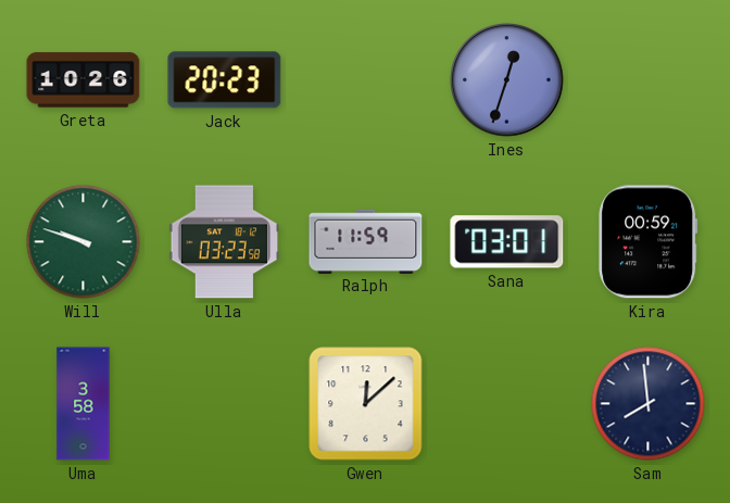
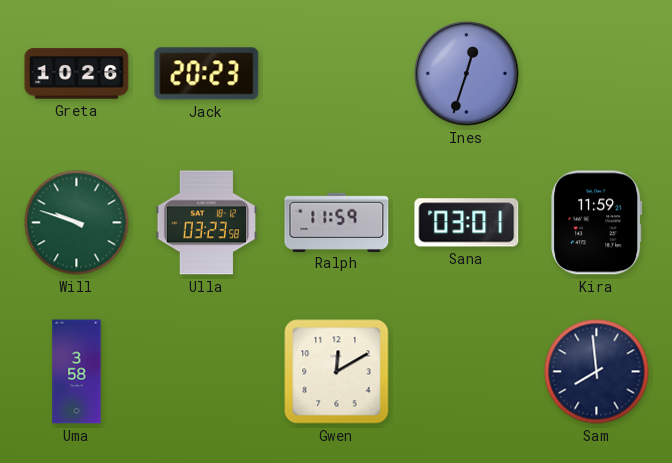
Kira: 00:59 -> 11:59 (597, 223)
Gwen: 12:08 -> 12:10 (337, 372)
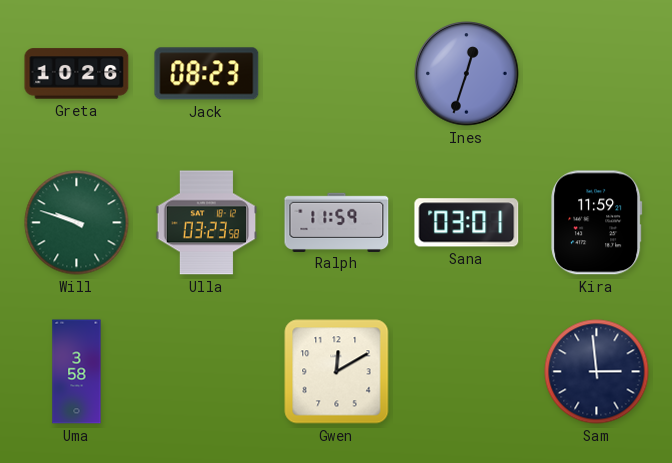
Jack: 20:23 -> 08:23 (207, 74)
Sam: 7:59 -> 2:59 (597, 372)
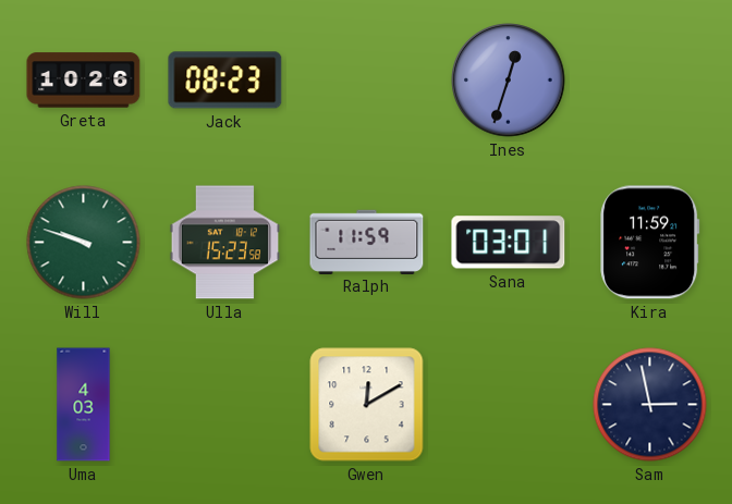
Ulla: 03:23 -> 15:23 (225, 243)
Uma: 3:58 -> 4:03 (84, 405)
Sam: 2:59 -> 2:58 (650, 405)
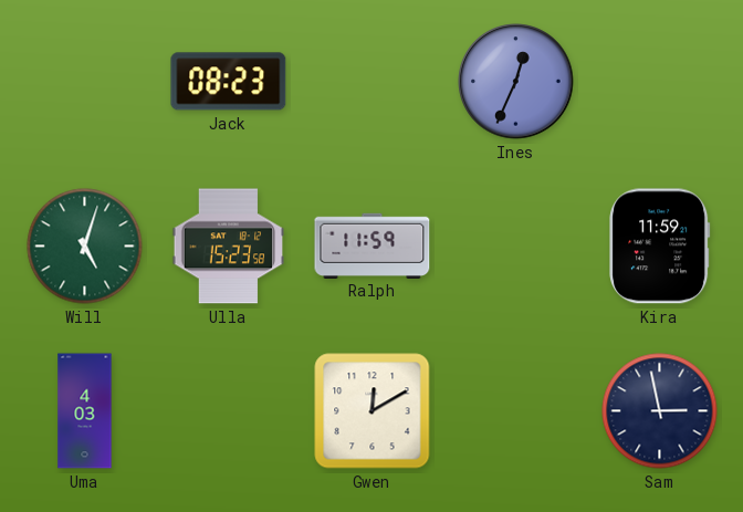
Greta: 10:26 -> none (84, 81)
Ines: 12:33 -> 12:34 (516, 82)
Will: 9:48 -> 5:03 (85, 247)
Sana: 03:01 -> none (509, 243)
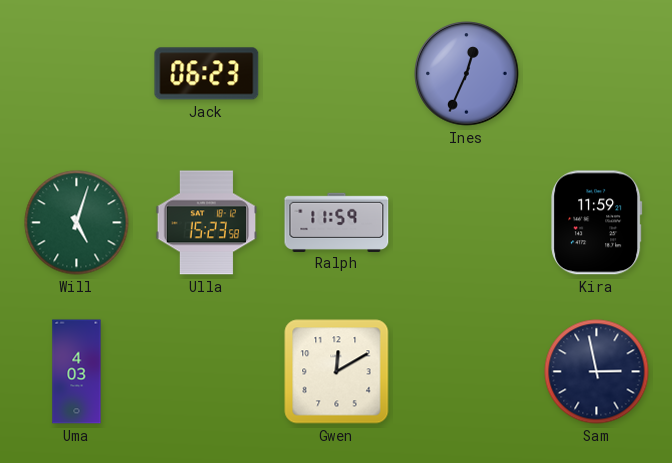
Jack: 08:23 -> 06:23 (207, 74)
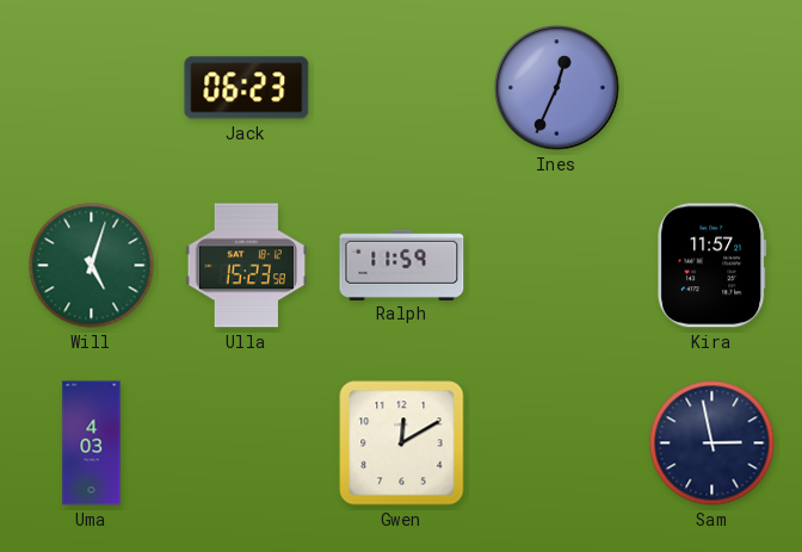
Kira: 11:59 -> 11:57 (712, 266)
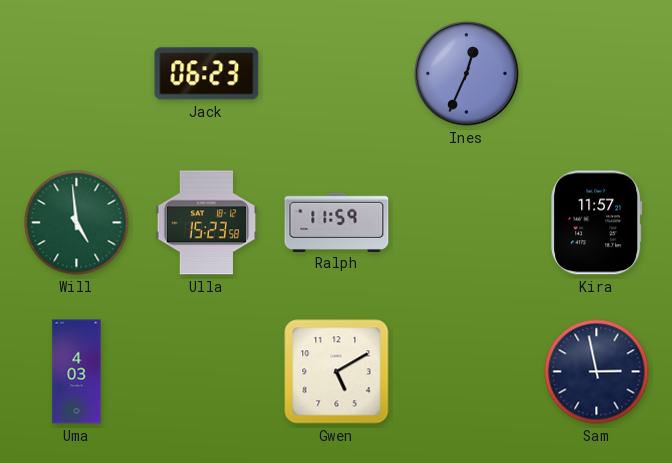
Will: 5:03 -> 4:59 (77, 223)
Gwen: 12:10 -> 5:10 (337, 372)
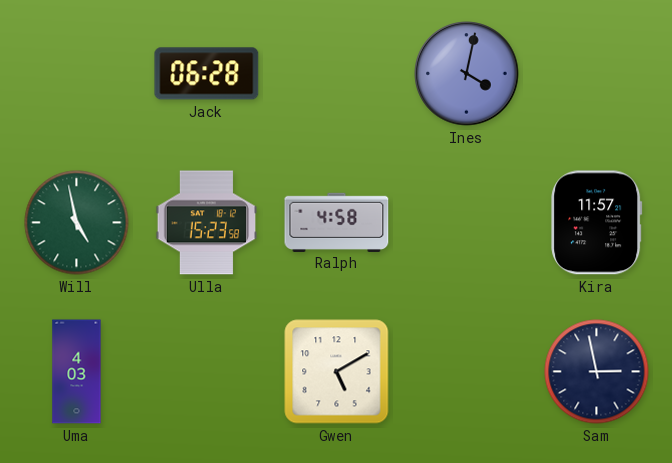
Jack: 06:23 -> 06:28 (207, 74)
Ines: 12:34 -> 4:02 (467, 74)
Will: 4:59 -> 4:58 (77, 223)
Ralph: 11:59 -> 4:58 (337, 222)
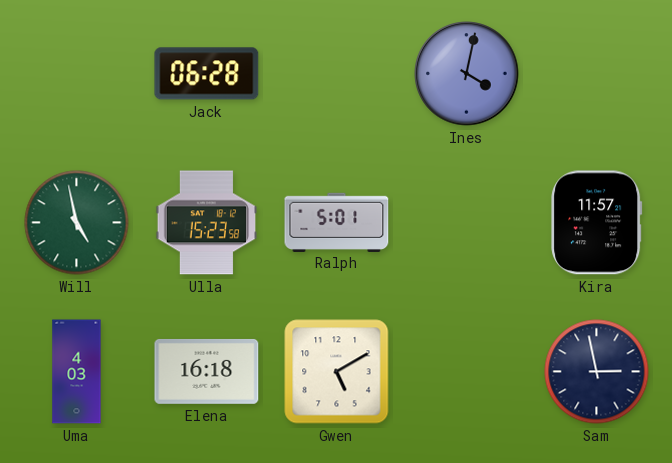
Ralph: 4:58 -> 5:01 (337, 222)
Elena: none -> 16:18 (207, 371)
